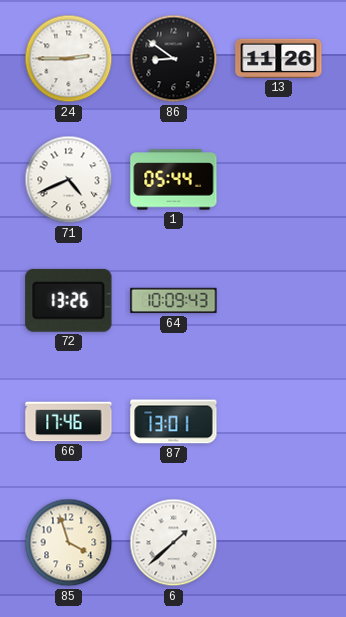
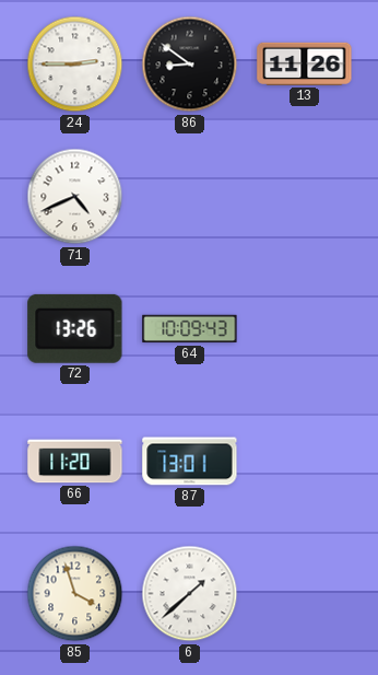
1: 05:44 -> none (174, 180)
66: 17:46 -> 11:20 (75, 462)
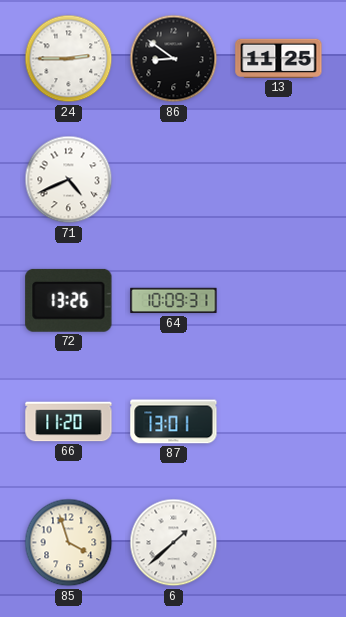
13: 11:26 -> 11:25 (279, 58)
64: 10:09:43 -> 10:09:31 (174, 301)
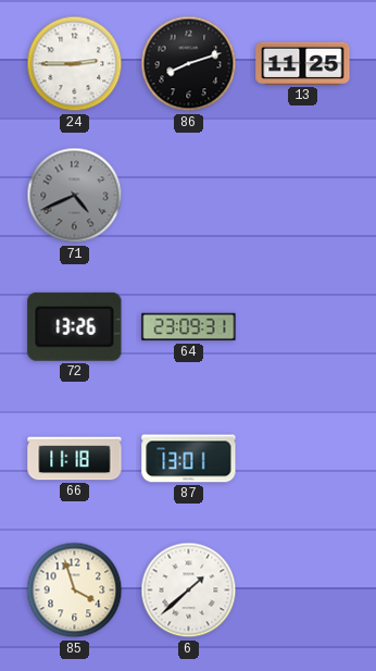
86: 8:51 -> 8:12 (189, 64)
71 dial: white -> grey (75, 196)
64: 10:09 -> 23:09 (189, 327)
66: 11:20 -> 11:18 (75, 459)
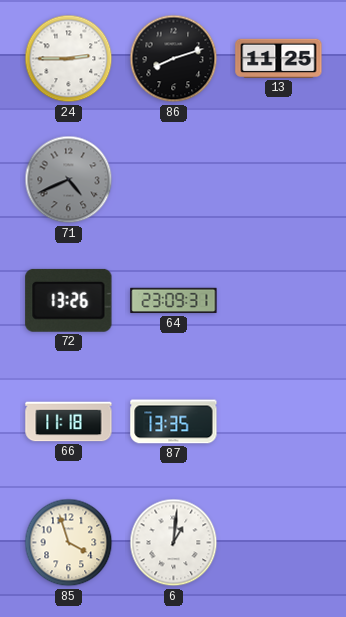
87: 13:01 -> 13:35 (174, 422)
6: 1:38 -> 1:01 (174, 543)
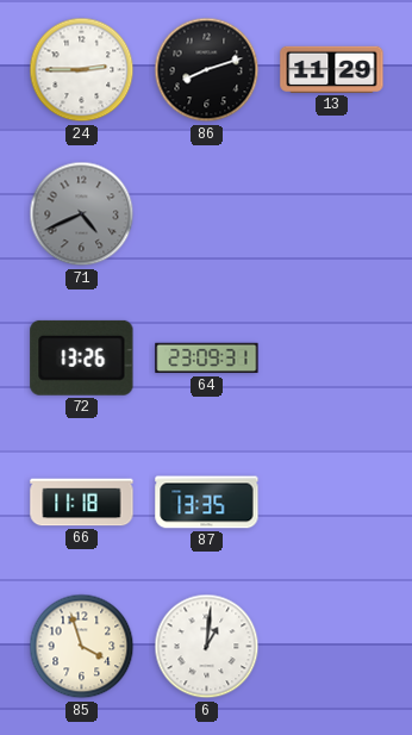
13: 11:25 -> 11:29 (332, 69)
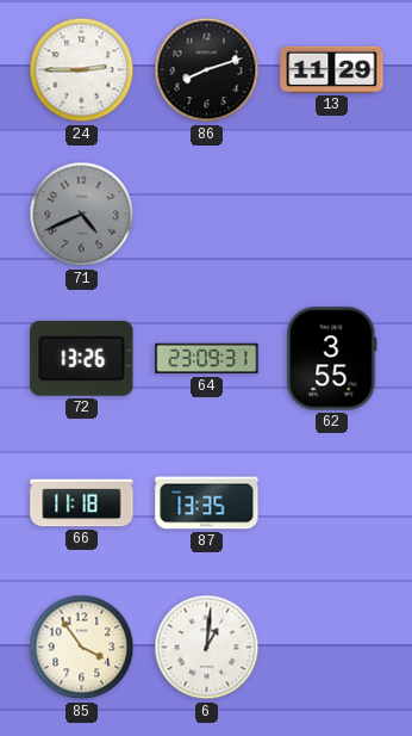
62: none -> 3:55 (332, 359)
85: 3:57 -> 3:54 (82, 648)
